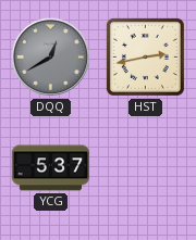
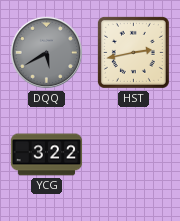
DQQ: 12:40 -> 5:40 (47, 53)
YCG: 5:37 -> 3:22 (47, 155)
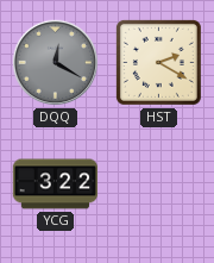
DQQ: 5:40 -> 12:20 (56, 63)
HST: 2:43 -> 2:20 (158, 62)
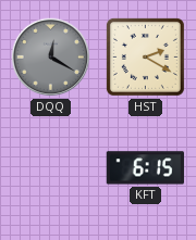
YCG: 3:22 -> none (56, 184)
KFT: none -> 6:15 (145, 168)
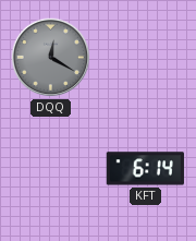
HST: 2:20 -> none (145, 56)
KFT: 6:15 -> 6:14 (145, 169)
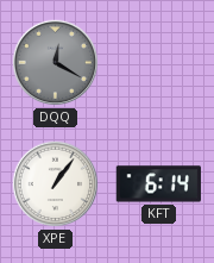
XPE: none -> 1:06 (56, 184)
